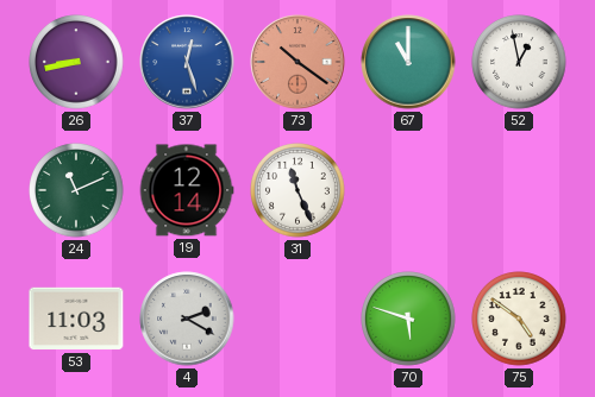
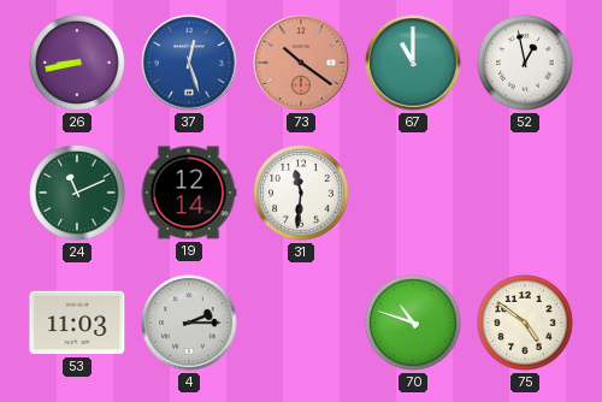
31: 11:26 -> 11:31 (301, 193)
4: 2:20 -> 2:15 (189, 323)
70: 5:48 -> 10:48 (413, 323)
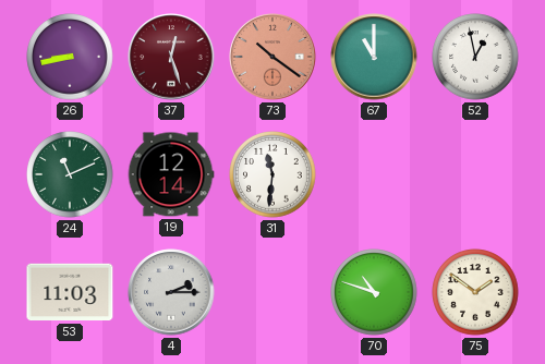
37 dial: blue -> burgundy (171, 57)
75: 4:51 -> 1:51 (475, 292)
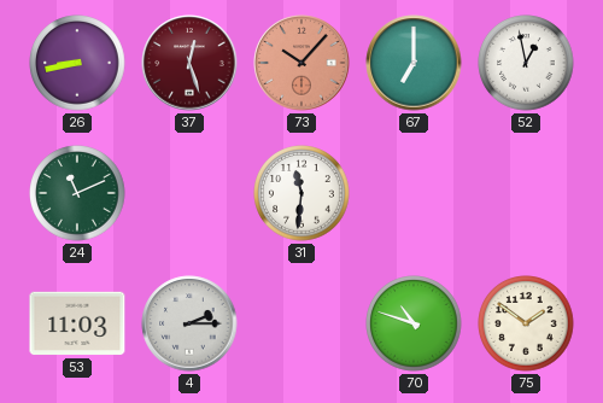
73: 10:21 -> 10:07 (301, 63)
67: 11:00 -> 7:00 (414, 63)
19: 12:14 -> none (171, 174)
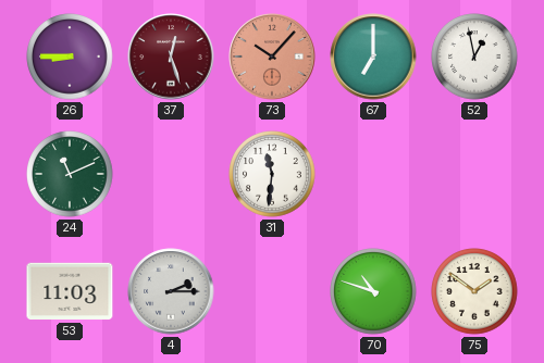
26: 8:43 -> 8:45 (70, 57)
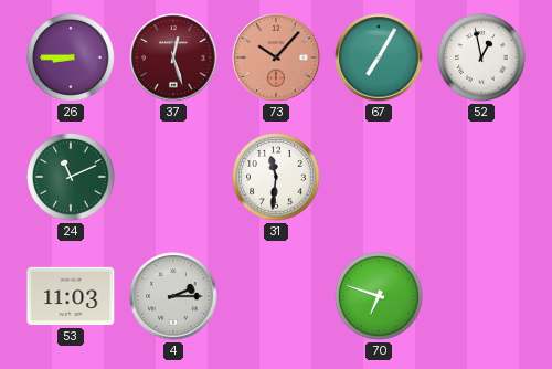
67: 7:00 -> 7:05 (379, 57)
70: 10:48 -> 6:48 (379, 296)
75: 1:51 -> none (474, 291)
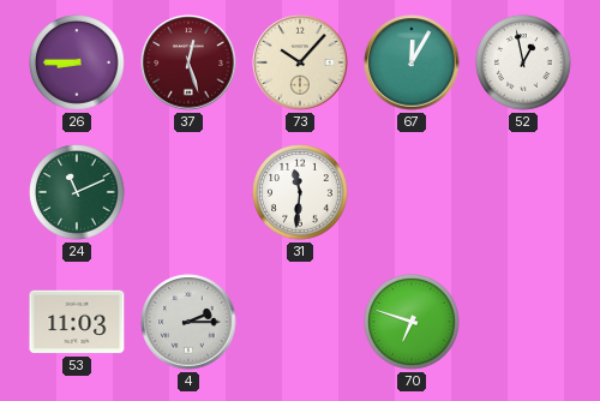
73 dial: salmon -> cream (300, 62)
67: 7:05 -> 12:05 (412, 62)
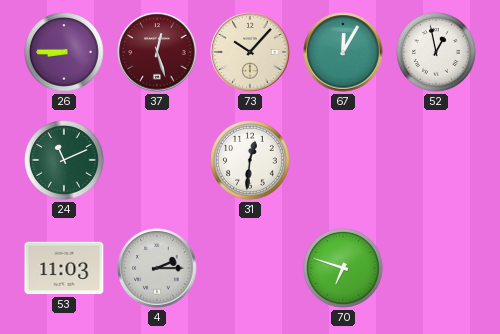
31: 11:31 -> 12:31 (250, 160)
